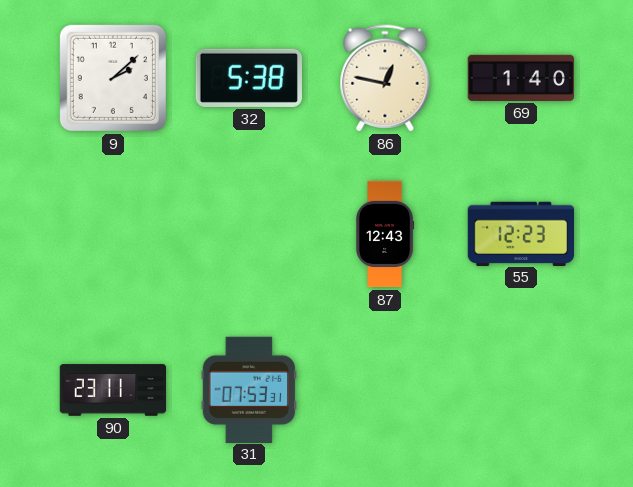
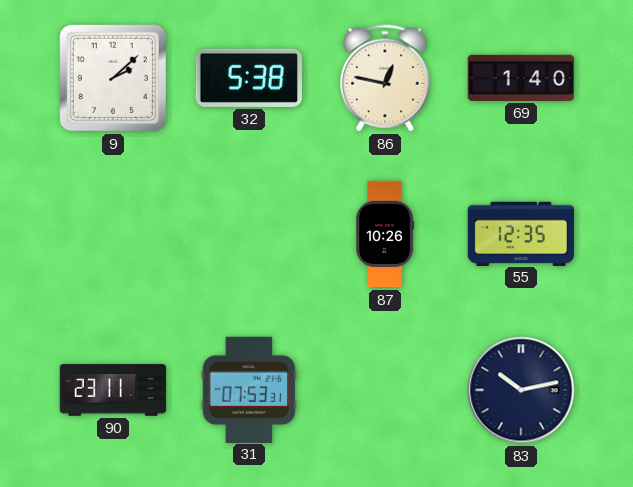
87: 12:43 -> 10:26 (386, 234)
55: 12:23 -> 12:35 (520, 233)
83: none -> 10:13 (521, 390)
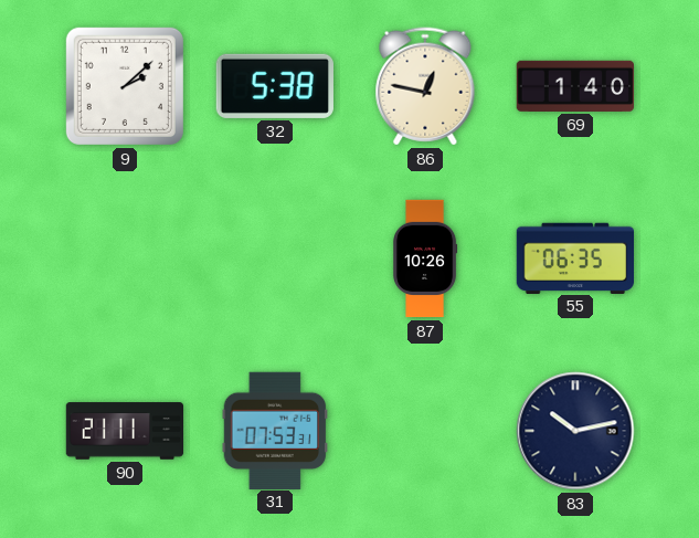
55: 12:35 -> 06:35 (574, 257)
90: 23:11 -> 21:11 (125, 431)
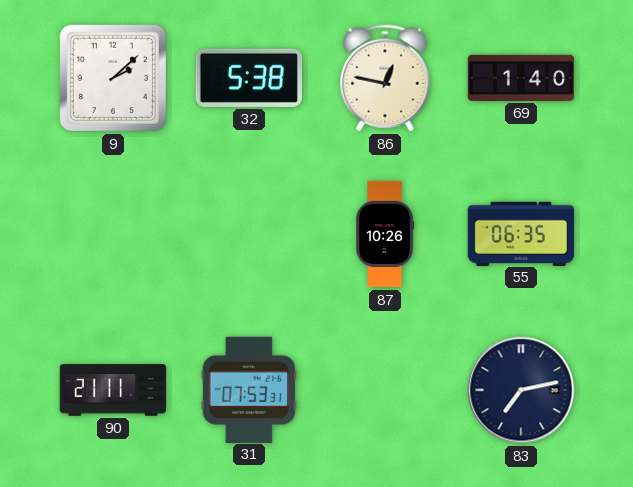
83: 10:13 -> 7:13 (521, 390)
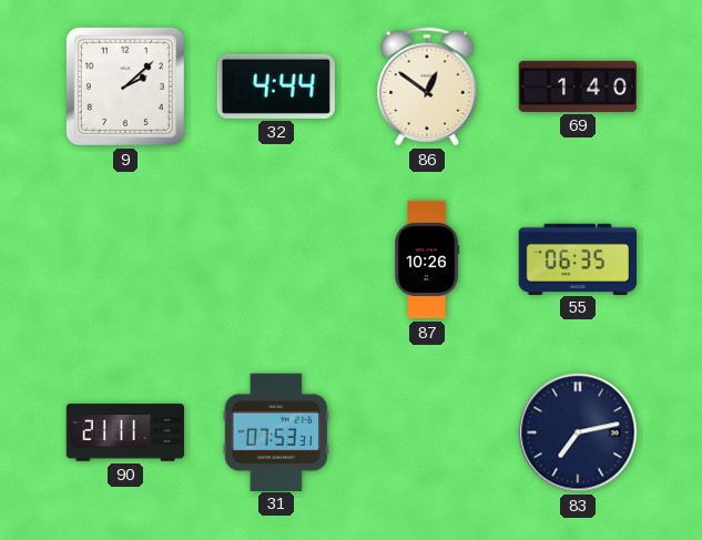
32: 5:38 -> 4:44 (276, 86)
86: 12:47 -> 12:51 (427, 86)
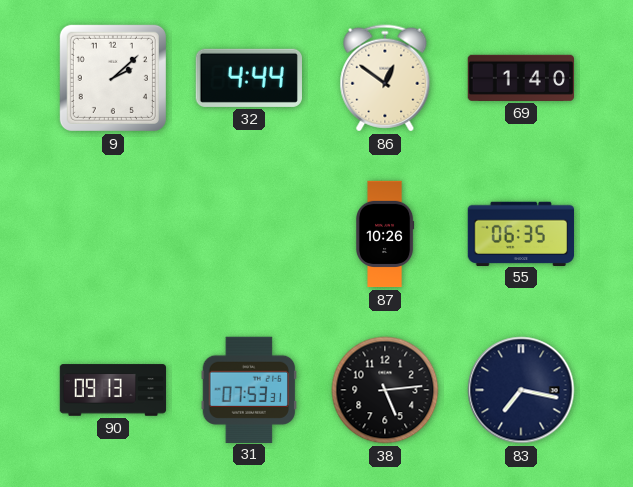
90: 21:11 -> 09:13 (113, 390)
38: none -> 5:14 (385, 390)
83: 7:13 -> 7:17 (521, 390)
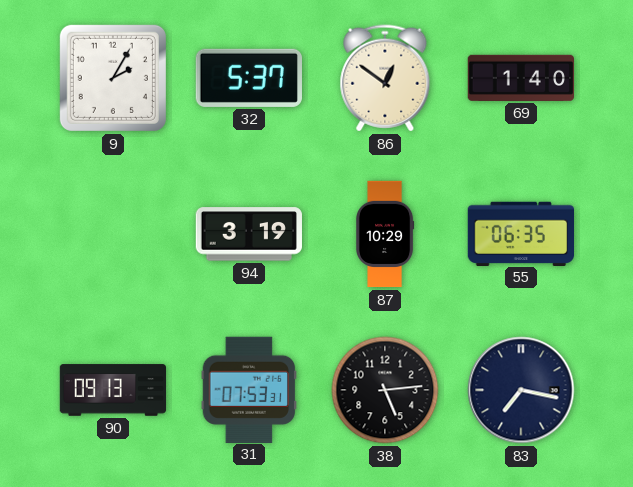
9: 2:08 -> 2:05 (113, 78)
32: 4:44 -> 5:37 (249, 78)
94: none -> 3:19 (248, 234)
87: 10:26 -> 10:29 (386, 234)
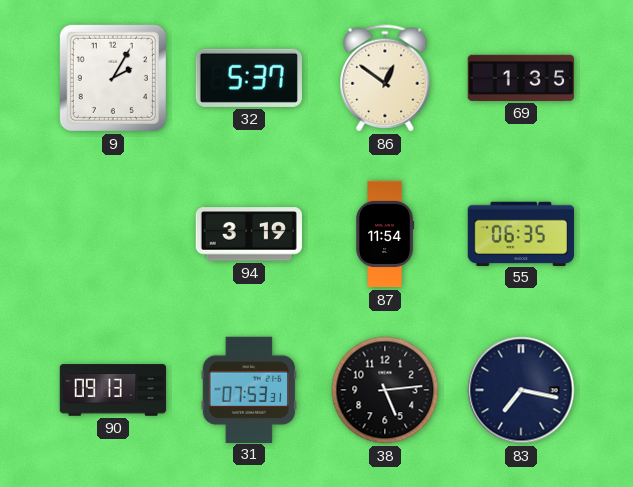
69: 1:40 -> 1:35 (520, 78)
87: 10:29 -> 11:54 (386, 234)
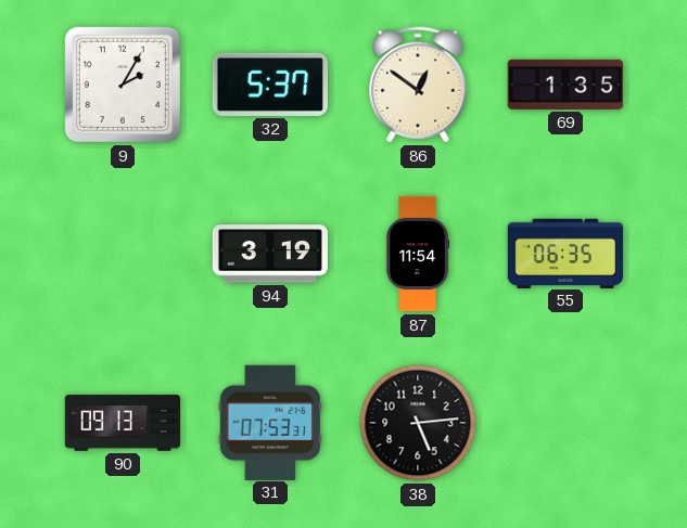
83: 7:17 -> none (521, 390)
